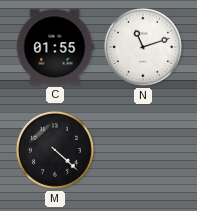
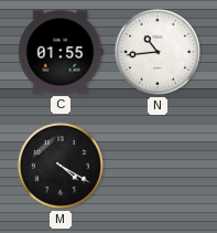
N: 11:12 -> 10:44 (158, 52)
M: 4:22 -> 4:20 (61, 166)
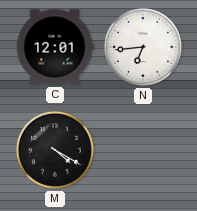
C: 01:55 -> 12:01 (55, 47)
N: 10:44 -> 6:44 (143, 47)
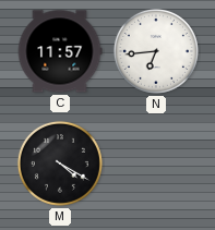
C: 12:01 -> 11:57 (60, 51)
